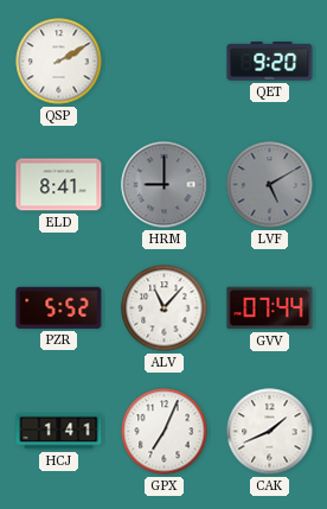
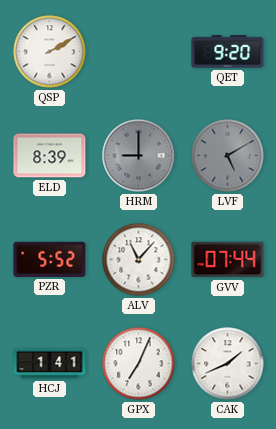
ELD: 8:41 -> 8:39 (50, 156)
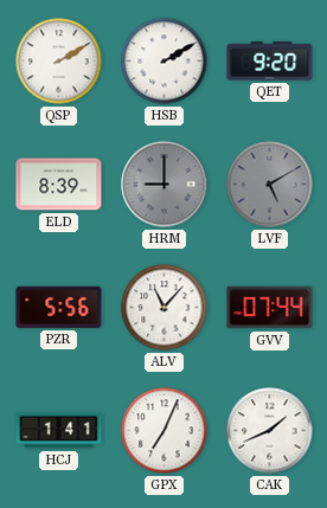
HSB: none -> 2:10 (165, 62)
PZR: 5:52 -> 5:56 (59, 307)
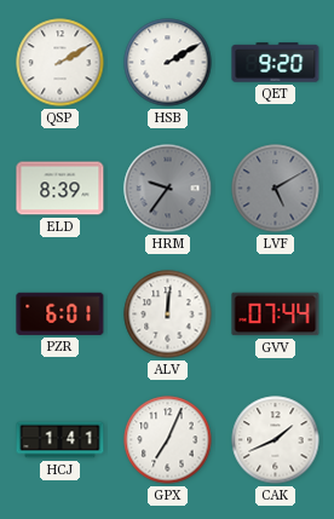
HRM: 9:00 -> 9:36 (168, 189)
PZR: 5:56 -> 6:01 (61, 313)
ALV: 11:07 -> 12:01 (168, 315)
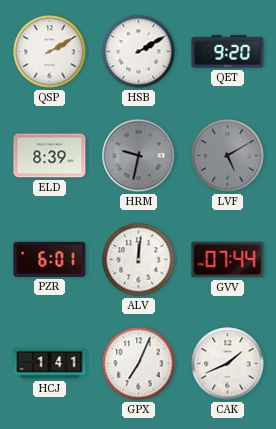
HRM: 9:36 -> 9:32 (139, 156)
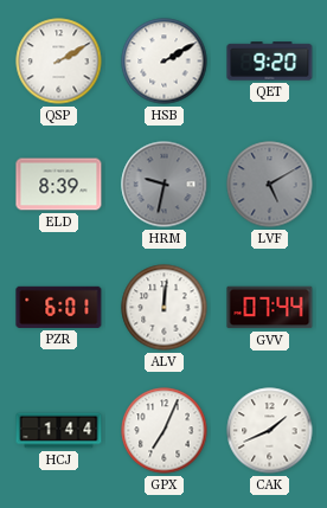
HCJ: 1:41 -> 1:44 (59, 431)
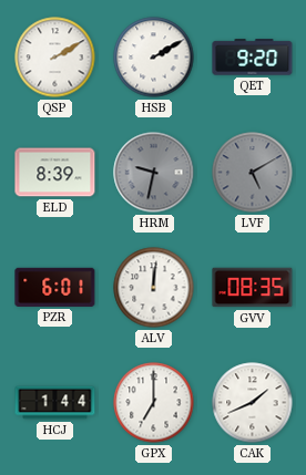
GVV: 07:44 -> 08:35 (253, 288)
GPX: 7:04 -> 7:00 (154, 403)
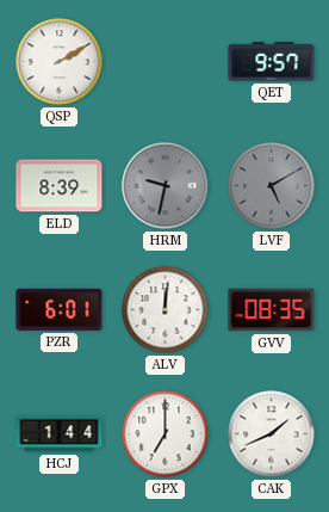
HSB: 2:10 -> none (154, 58)
QET: 9:20 -> 9:57 (272, 62)
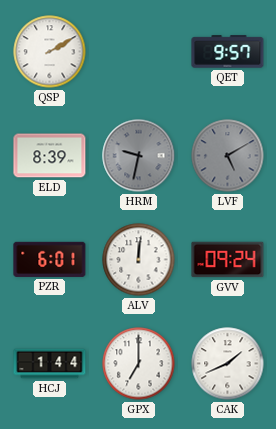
GVV: 08:35 -> 09:24 (228, 260)
